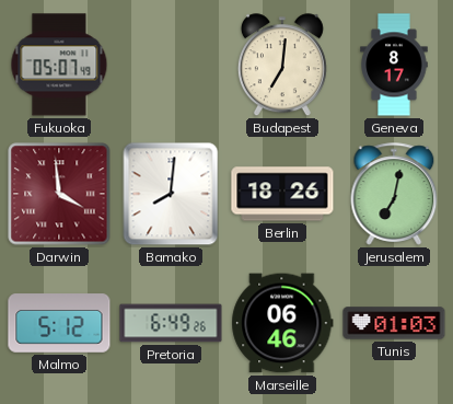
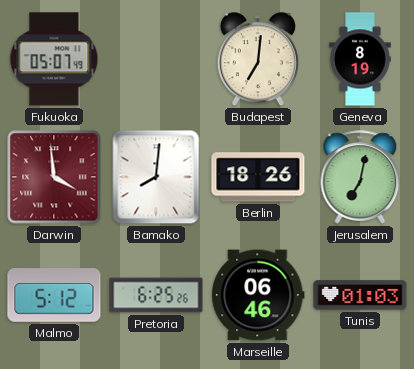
Geneva: 8:17 -> 8:19 (360, 59)
Pretoria: 6:49 -> 6:25 (156, 295)
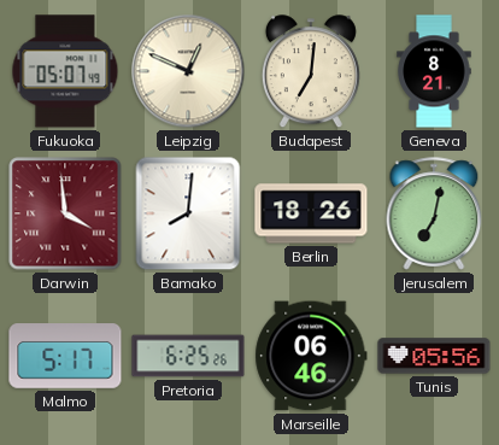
Leipzig: none -> 12:49 (188, 71)
Geneva: 8:19 -> 8:21 (434, 71)
Malmo: 5:12 -> 5:17 (65, 356)
Tunis: 01:03 -> 05:56 (434, 356)
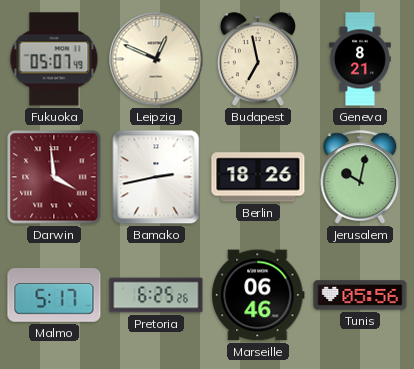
Budapest: 7:01 -> 6:58 (258, 60)
Bamako: 8:01 -> 2:43 (156, 177)
Jerusalem: 7:02 -> 10:02 (360, 177)
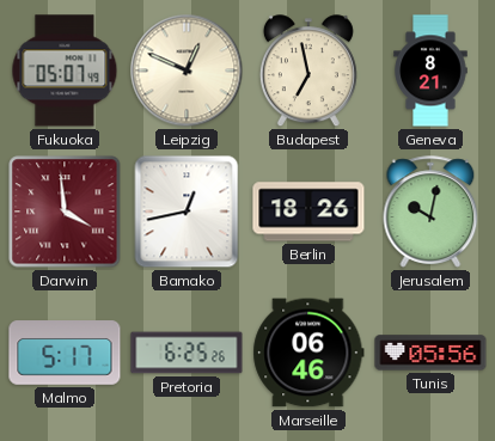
Bamako: 2:43 -> 12:43 (187, 212)
